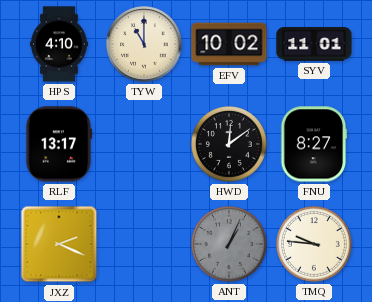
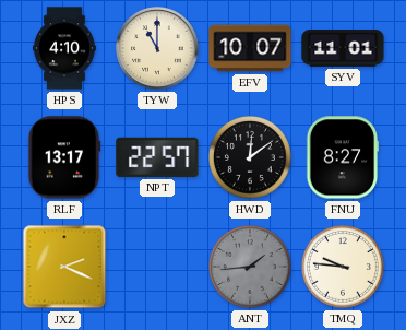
EFV: 10:02 -> 10:07 (250, 48)
NPT: none -> 22:57 (157, 157)
ANT: 1:04 -> 1:44 (250, 267)
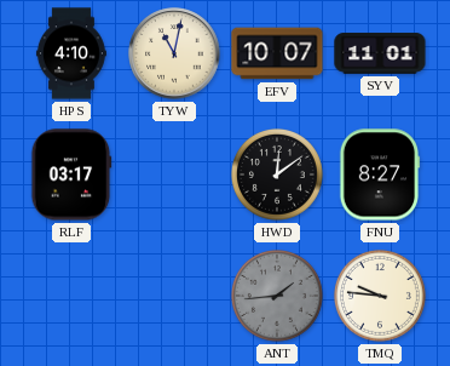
TYW: 11:00 -> 11:02 (174, 53)
RLF: 13:17 -> 03:17 (71, 175)
NPT: 22:57 -> none (157, 157)
JXZ: 2:19 -> none (64, 267)
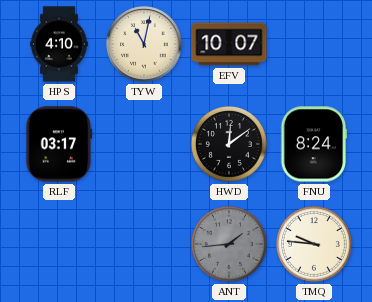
SYV: 11:01 -> none (380, 53)
FNU: 8:27 -> 8:24 (314, 144)
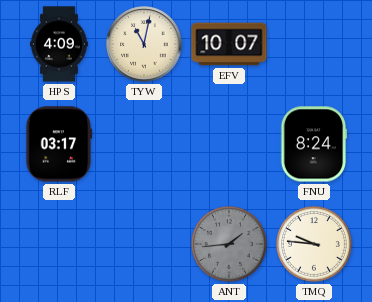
HPS: 4:10 -> 4:09 (59, 44)
HWD: 12:09 -> none (229, 144)
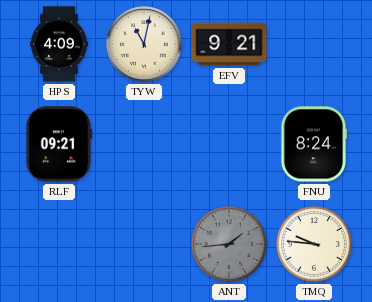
EFV: 10:07 -> 9:21 (229, 44)
RLF: 03:17 -> 09:21 (59, 144)
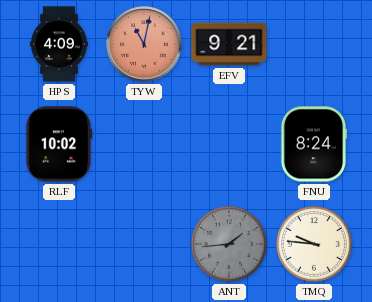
TYW dial: cream -> salmon (144, 44)
RLF: 09:21 -> 10:02 (59, 144)
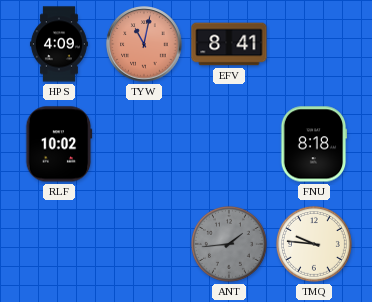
EFV: 9:21 -> 8:41 (229, 44)
FNU: 8:24 -> 8:18 (314, 144)
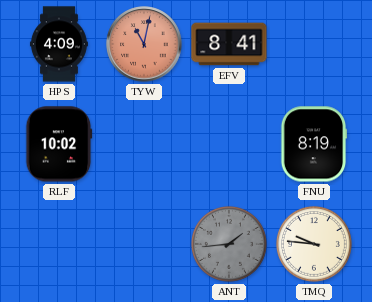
FNU: 8:18 -> 8:19 (314, 144)
